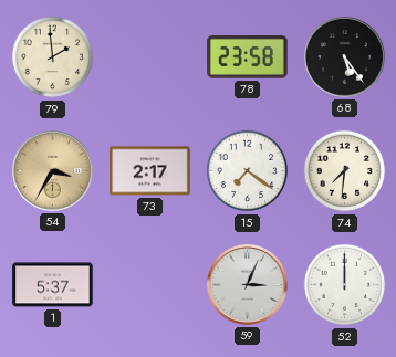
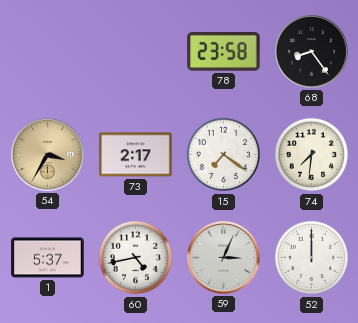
79: 1:59 -> none (53, 57)
68: 5:24 -> 8:24 (312, 52)
60: none -> 4:43 (136, 258)
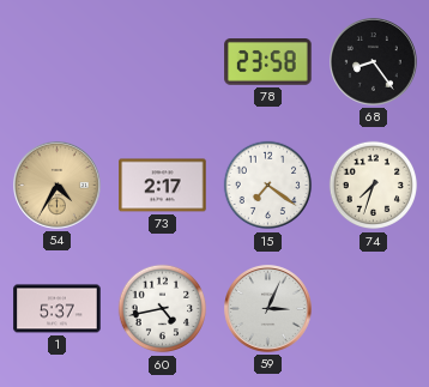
54: 3:35 -> 4:35 (58, 186)
74: 7:31 -> 7:33 (374, 186)
52: 12:00 -> none (312, 258)
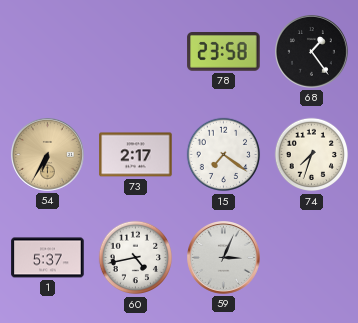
68: 8:24 -> 1:24 (312, 52)
54: 4:35 -> 6:35 (48, 155)
